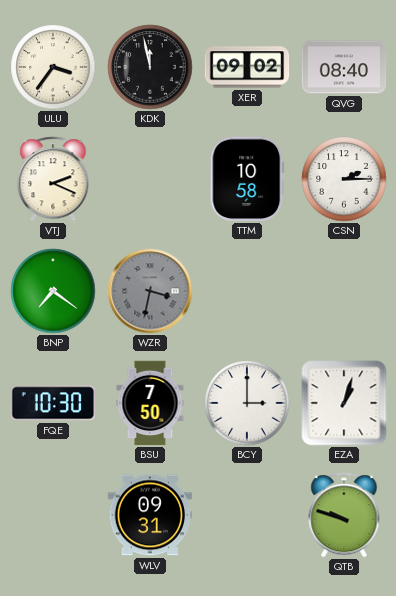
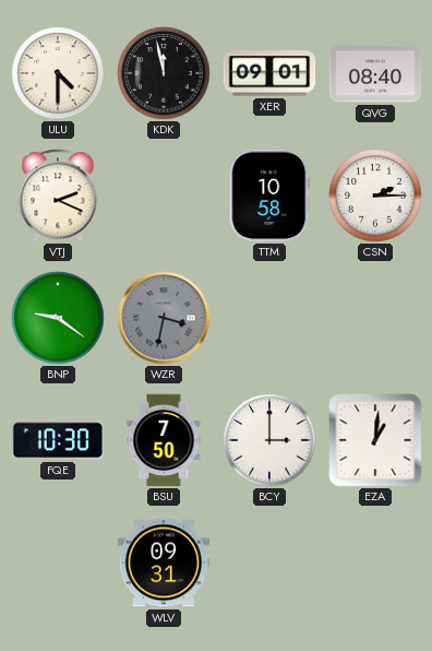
ULU: 3:36 -> 4:30 (58, 73)
XER: 09:02 -> 09:01 (269, 73)
BNP: 7:21 -> 9:21 (58, 318)
EZA: 1:03 -> 1:01 (375, 440)
QTB: 9:48 -> none (344, 515)
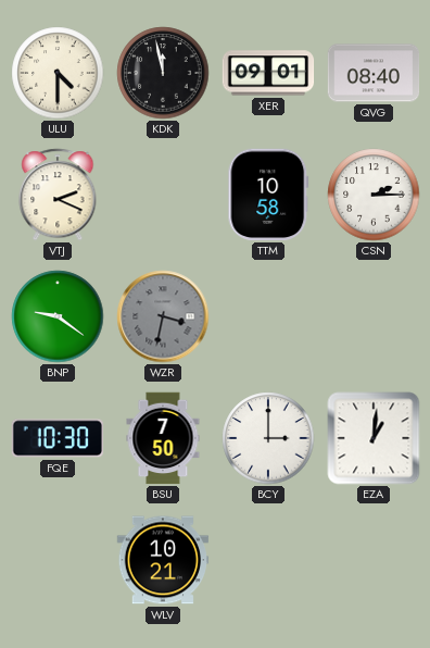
WLV: 09:31 -> 10:21 (163, 560)
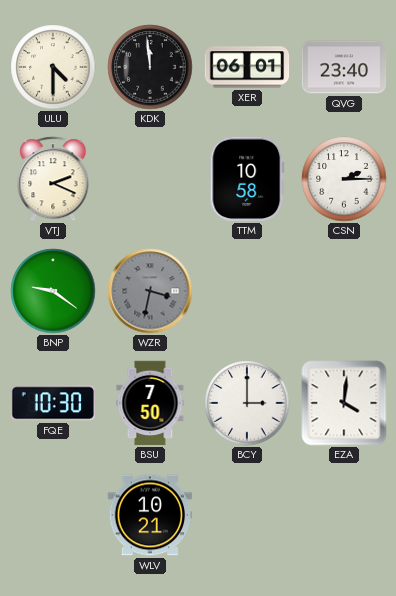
KDK: 11:58 -> 11:59 (150, 67)
XER: 09:01 -> 06:01 (247, 67)
QVG: 08:40 -> 23:40 (344, 67)
EZA: 1:01 -> 4:01 (344, 403)
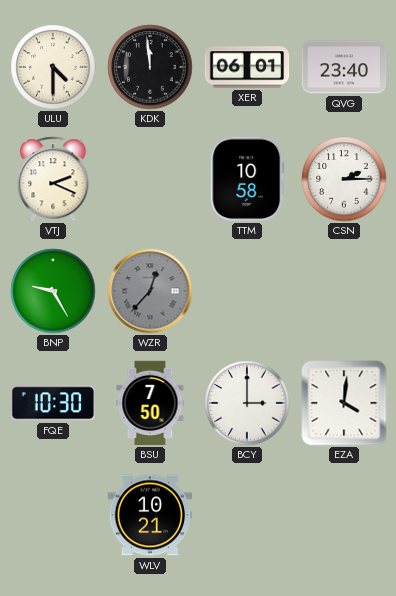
BNP: 9:21 -> 9:25 (53, 291)
WZR: 3:32 -> 12:37 (150, 291)
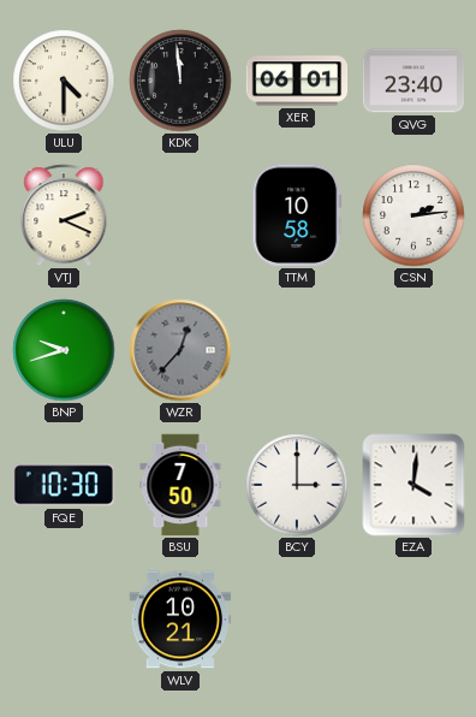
CSN: 2:15 -> 2:14 (413, 215)
BNP: 9:25 -> 9:42 (64, 350)
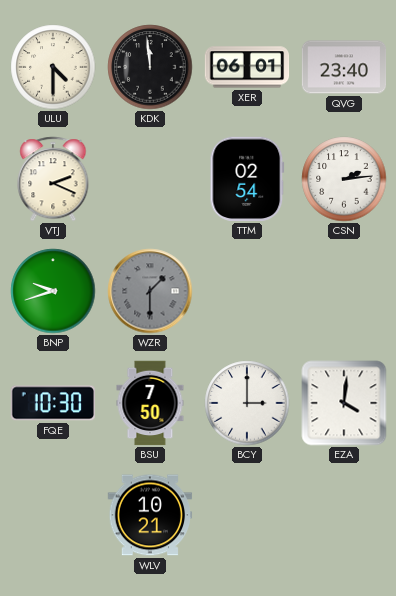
TTM: 10:58 -> 02:54 (247, 179)
WZR: 12:37 -> 1:30 (150, 291)
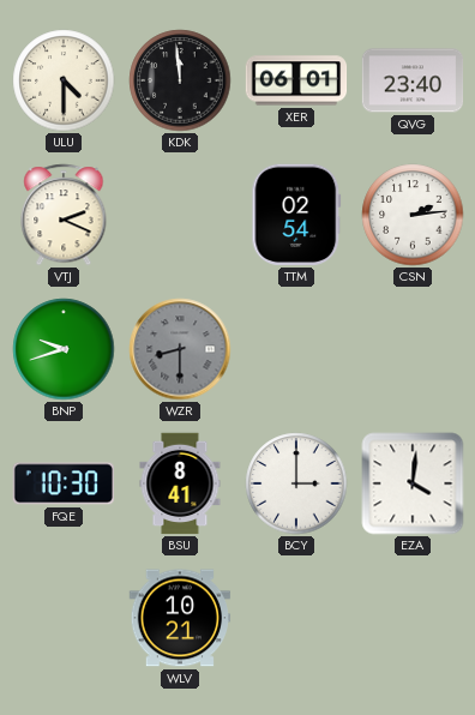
WZR: 1:30 -> 8:30 (180, 349)
BSU: 7:50 -> 8:41 (180, 483)
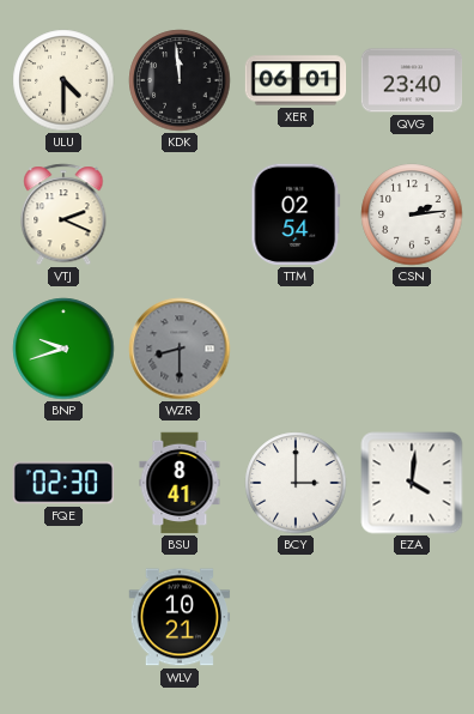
FQE: 10:30 -> 02:30 (62, 483)
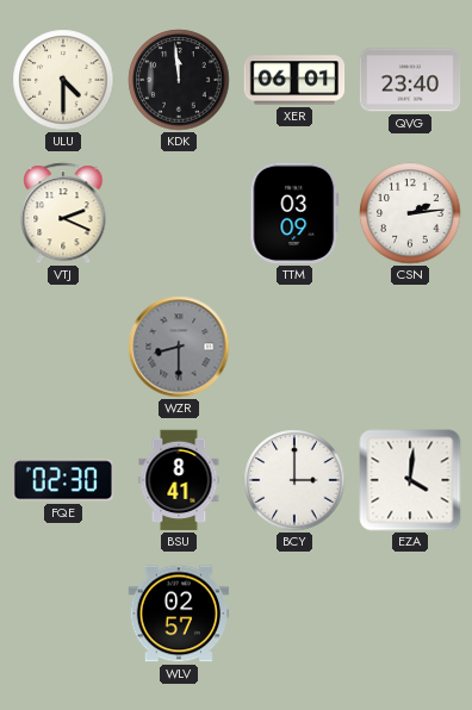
TTM: 02:54 -> 03:09 (294, 213)
BNP: 9:42 -> none (63, 349)
WLV: 10:21 -> 02:57 (179, 614)
